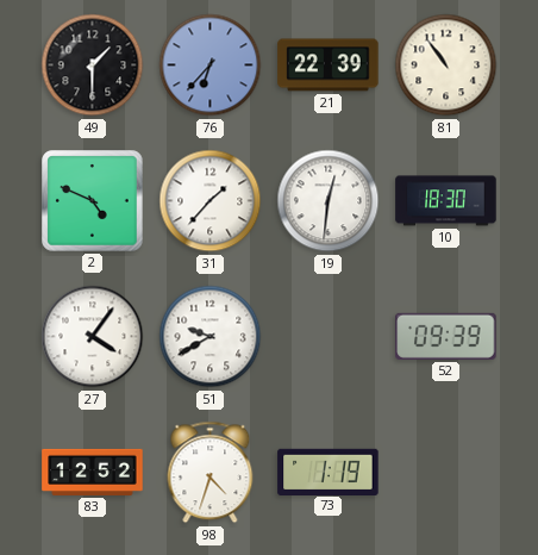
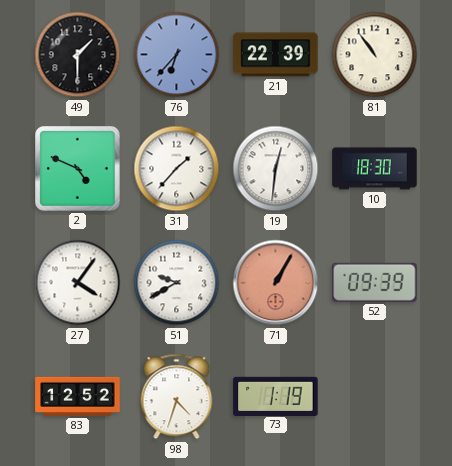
71: none -> 1:05 (276, 283)
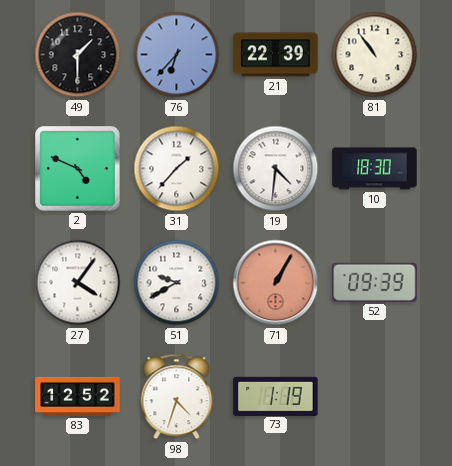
19: 12:31 -> 4:31 (276, 169)
